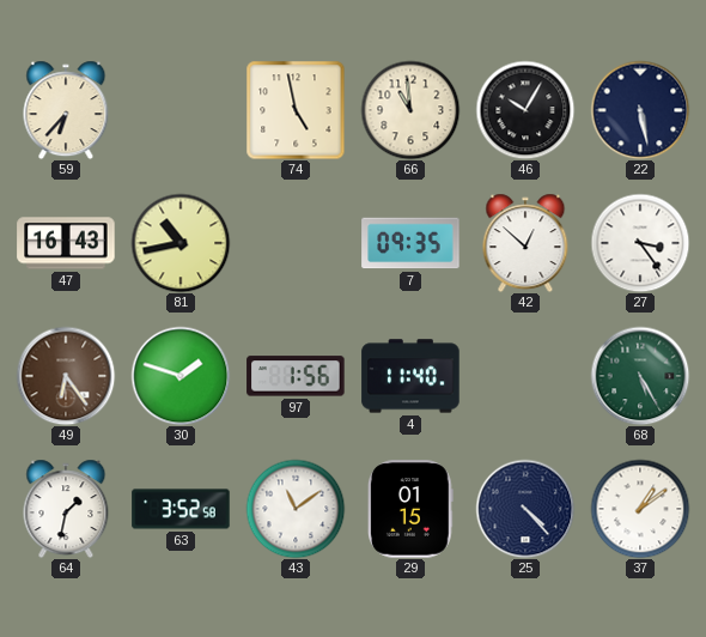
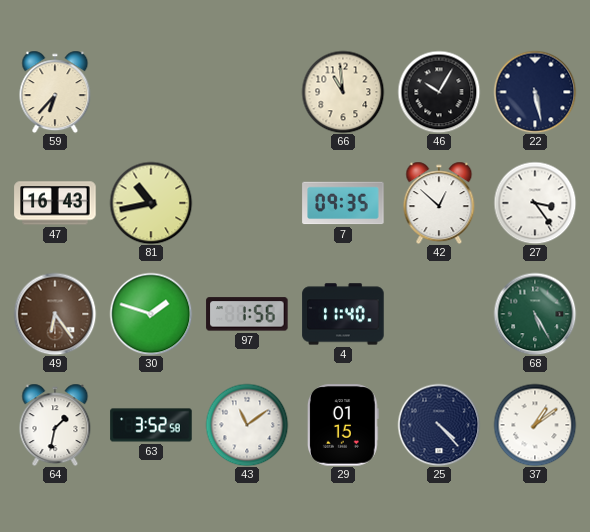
74: 4:58 -> none (296, 110)
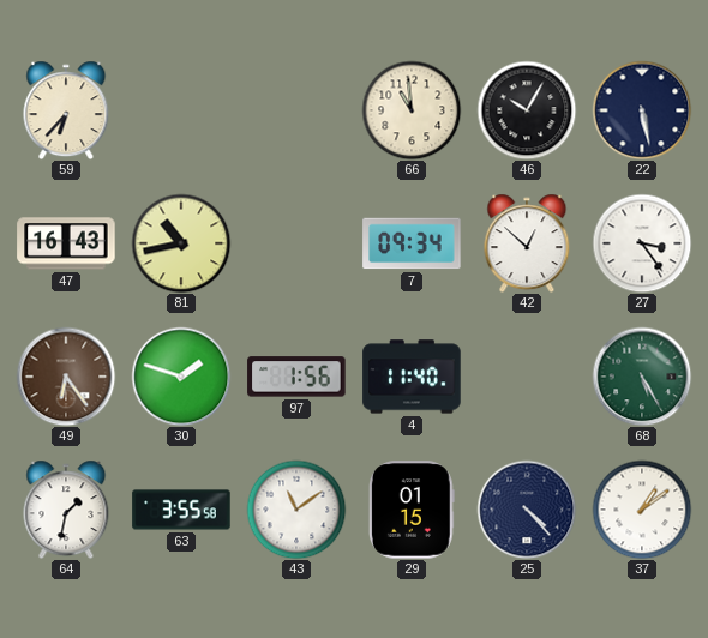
7: 09:35 -> 09:34 (412, 243)
63: 3:52 -> 3:55 (181, 510)
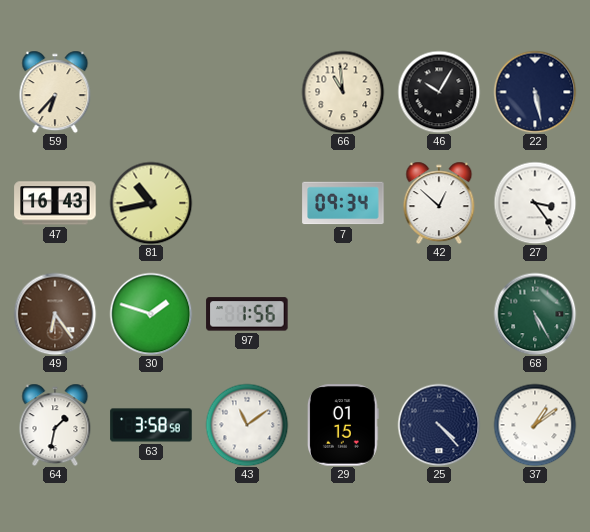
4: 11:40 -> none (412, 377)
63: 3:55 -> 3:58 (151, 425)
